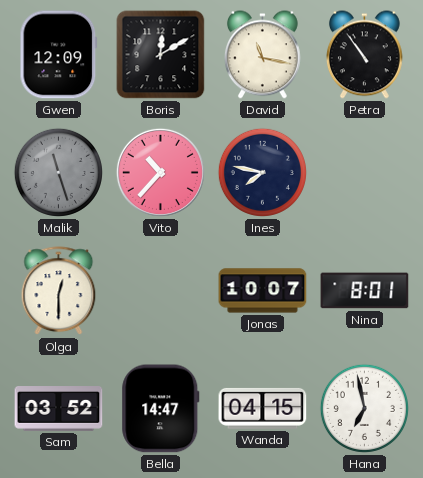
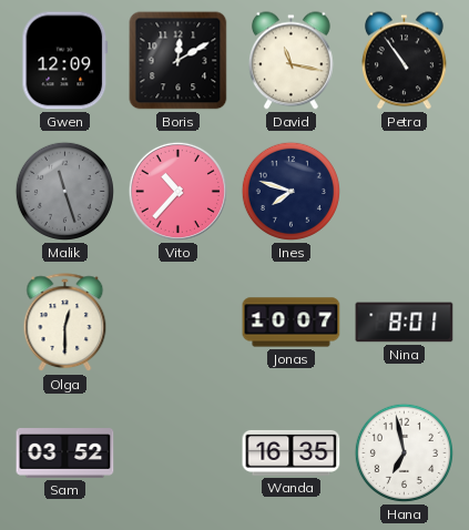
Ines: 7:47 -> 7:48 (290, 191)
Bella: 14:47 -> none (161, 409)
Wanda: 04:15 -> 16:35 (292, 452)
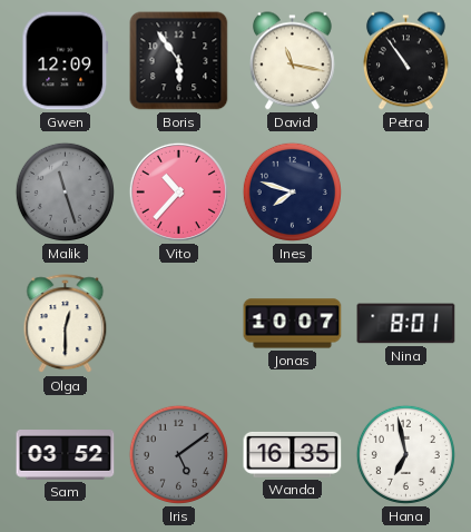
Boris: 12:10 -> 5:54 (179, 61)
Iris: none -> 5:09 (178, 454)
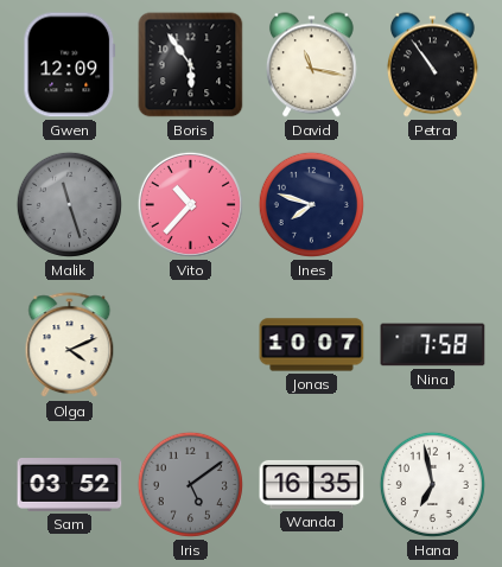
Olga: 12:30 -> 4:11 (70, 345)
Nina: 8:01 -> 7:58 (433, 345)
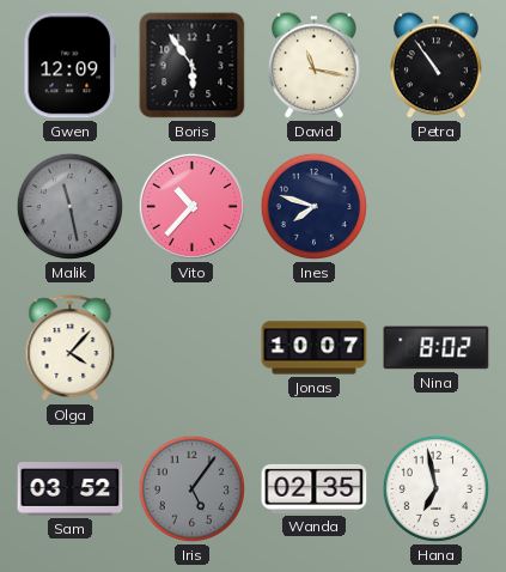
Malik: 11:27 -> 11:28 (69, 206)
Olga: 4:11 -> 4:07 (71, 348)
Nina: 7:58 -> 8:02 (437, 348)
Iris: 5:09 -> 5:06 (191, 488)
Wanda: 16:35 -> 02:35 (315, 488)
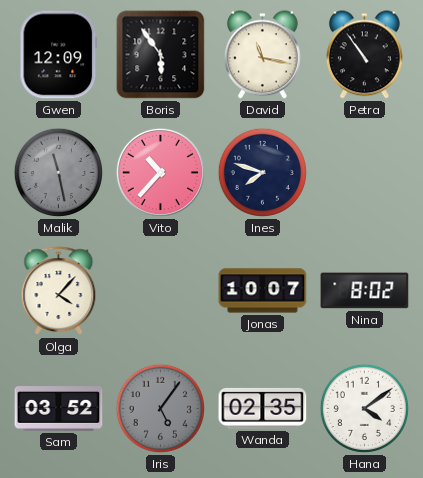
Hana: 6:58 -> 4:09 (364, 408)
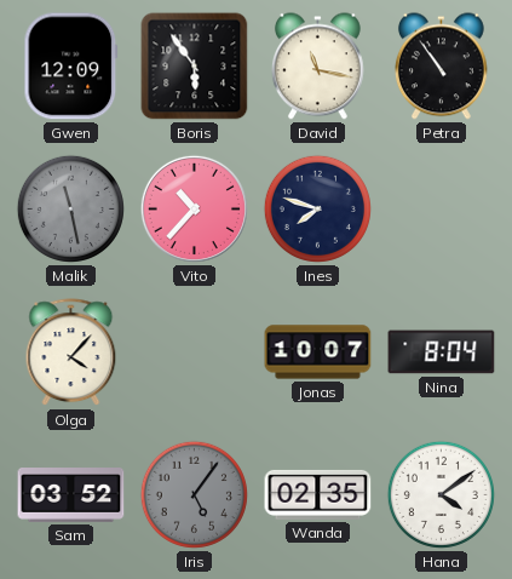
Nina: 8:02 -> 8:04 (442, 352)
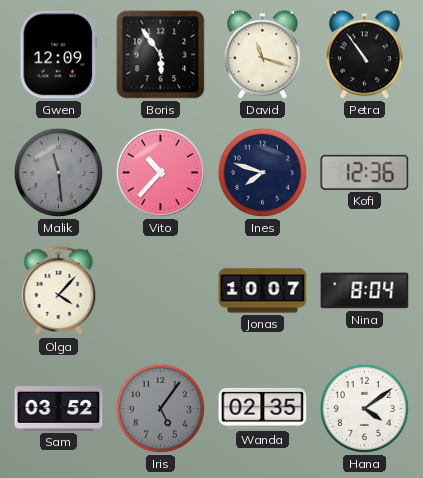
David: 11:17 -> 11:18 (262, 55)
Malik: 11:28 -> 11:29 (58, 172)
Kofi: none -> 12:36 (365, 172)
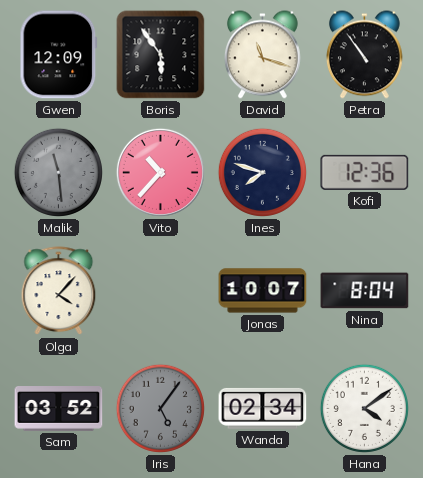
Wanda: 02:35 -> 02:34 (263, 408)
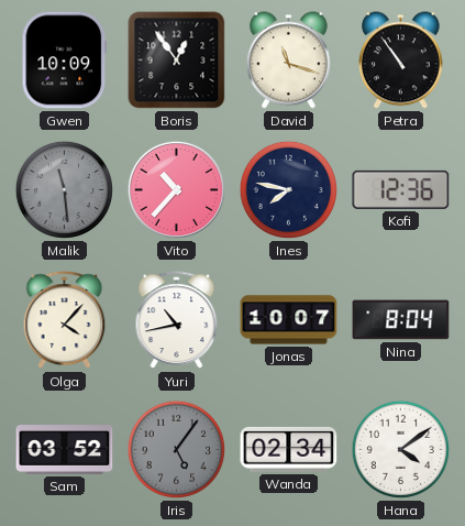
Gwen: 12:09 -> 10:09 (65, 61)
Boris: 5:54 -> 12:54 (177, 61)
Ines: 7:48 -> 7:47 (288, 189)
Yuri: none -> 10:43 (177, 320)
